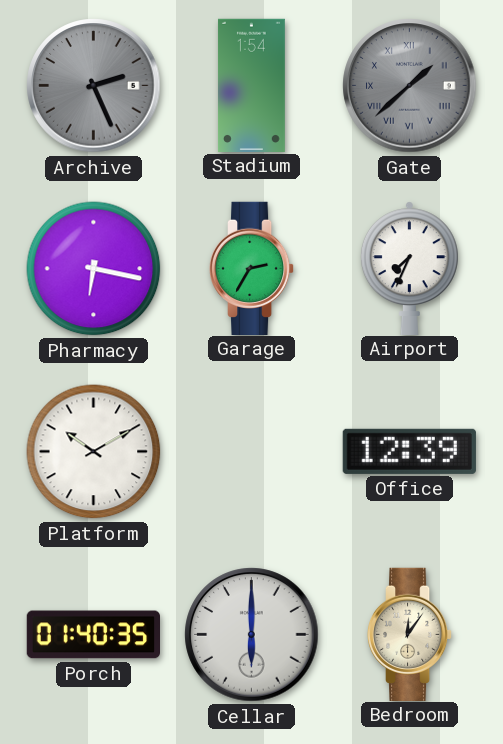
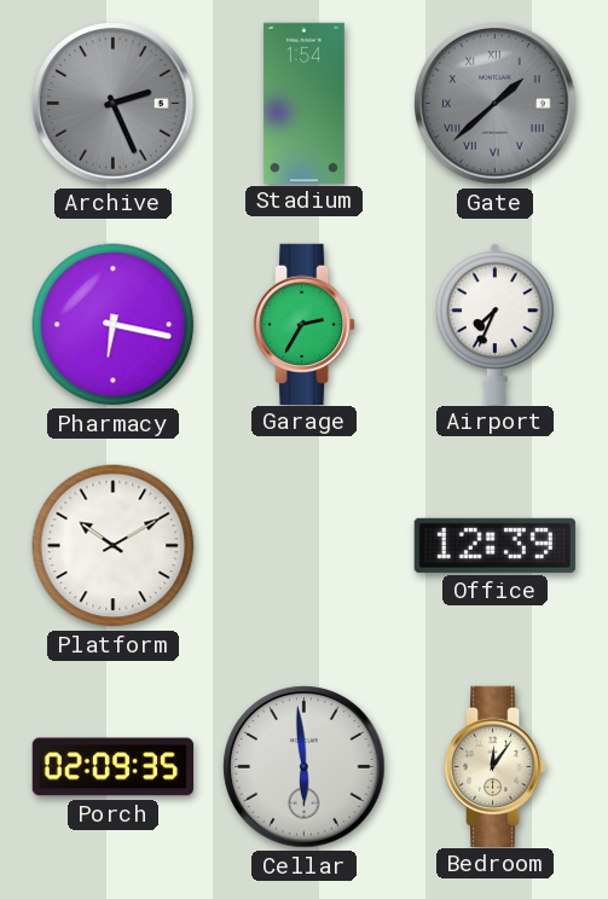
Porch: 01:40 -> 02:09 (112, 767)
Cellar: 6:00 -> 5:59 (305, 767)
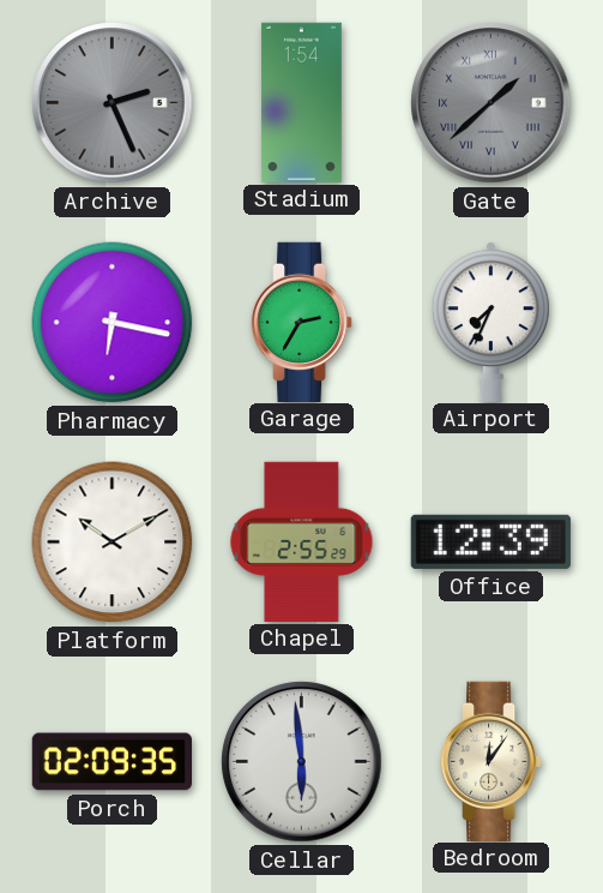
Chapel: none -> 2:55 (302, 541)
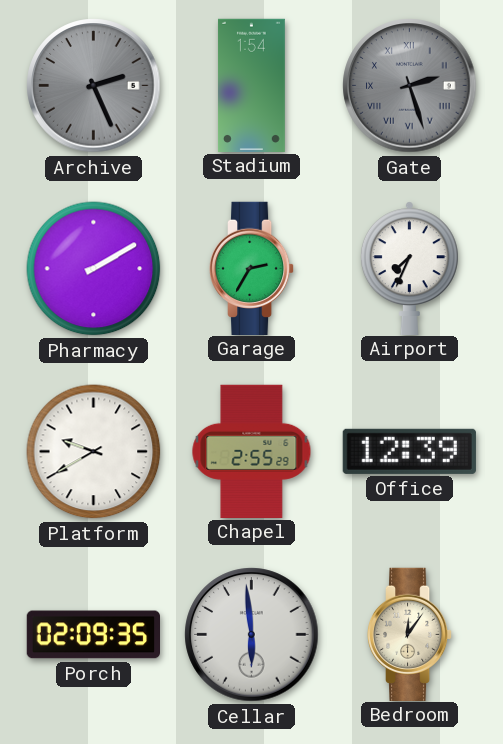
Gate: 1:38 -> 2:27 (410, 86)
Pharmacy: 6:17 -> 2:10 (94, 269)
Platform: 10:10 -> 9:40 (94, 452)
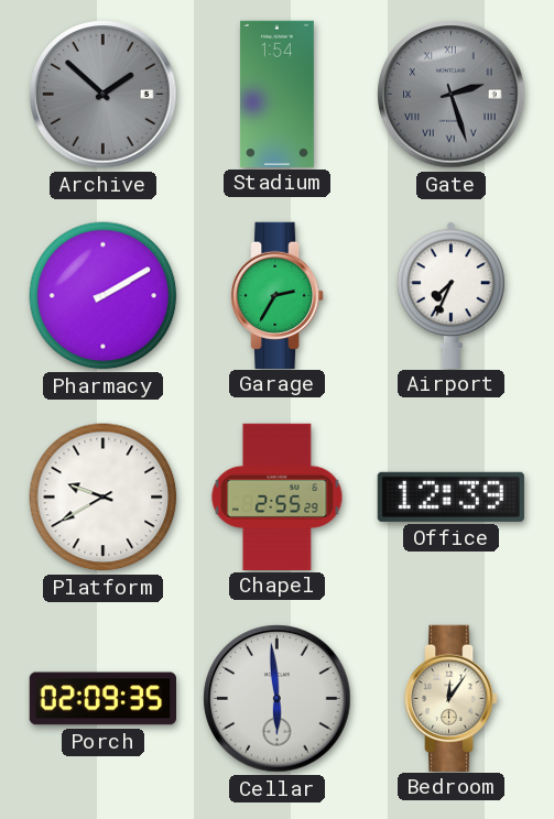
Archive: 2:26 -> 1:52 (104, 95)
